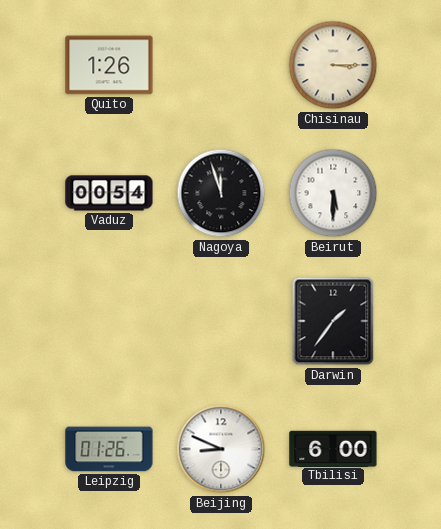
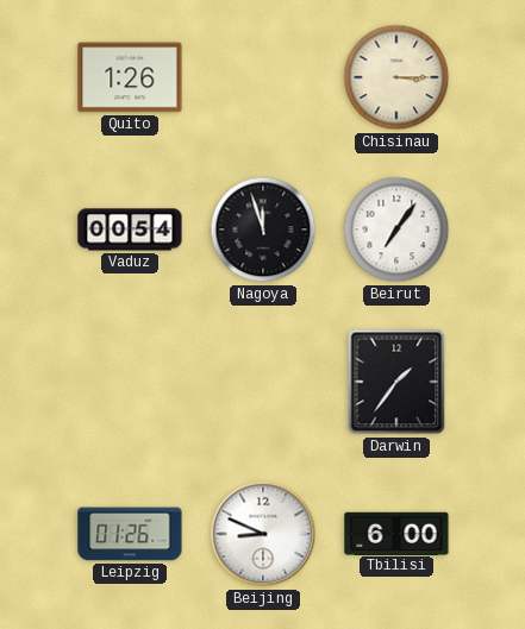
Beirut: 5:30 -> 7:06 (396, 229)
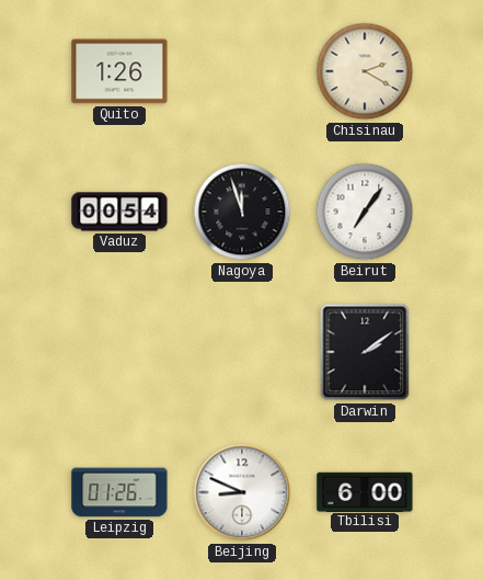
Chisinau: 3:15 -> 2:20 (365, 71)
Darwin: 1:36 -> 2:09 (365, 352)
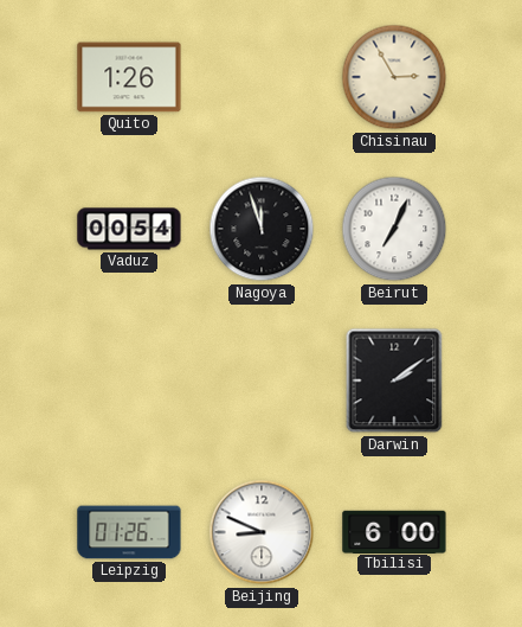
Chisinau: 2:20 -> 2:55 (394, 77)
Beirut: 7:06 -> 7:04 (394, 229)
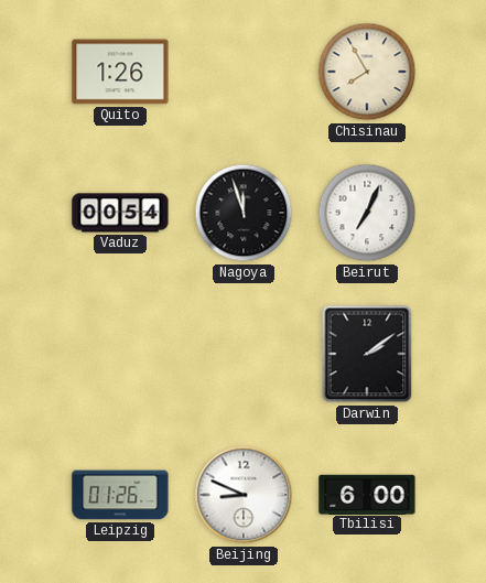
Chisinau: 2:55 -> 7:55 (367, 72)
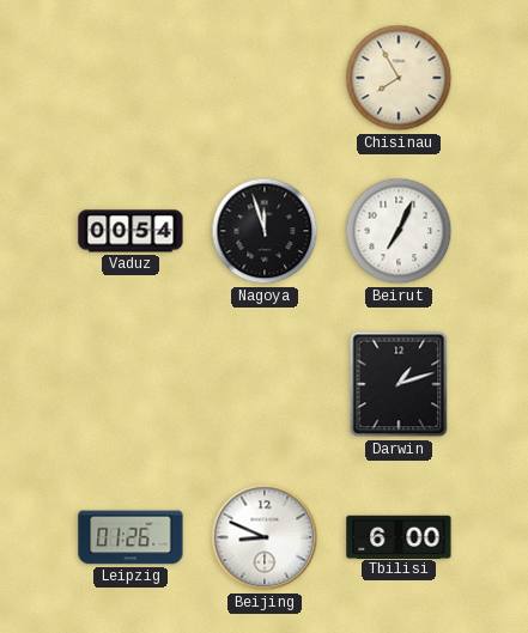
Quito: 1:26 -> none (120, 72)
Darwin: 2:09 -> 1:12 (399, 384)
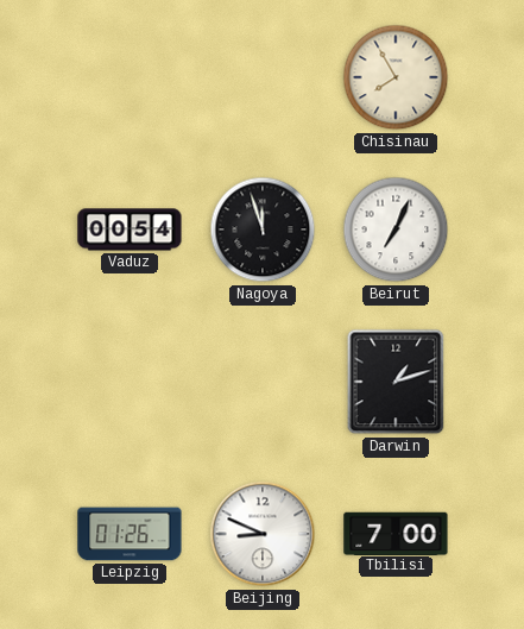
Tbilisi: 6:00 -> 7:00 (396, 533)
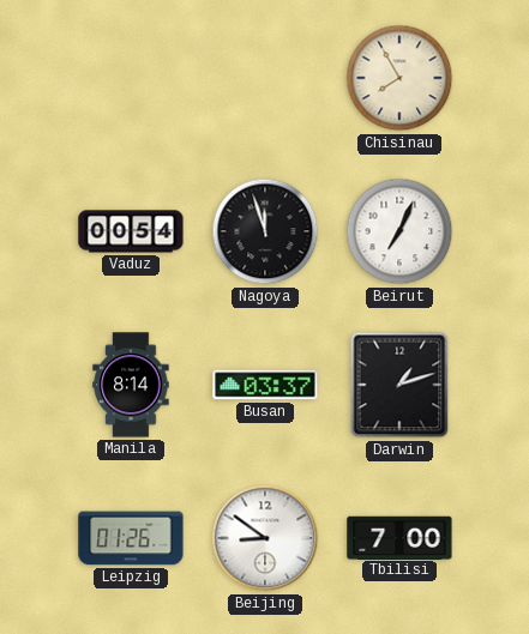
Manila: none -> 8:14 (131, 385)
Busan: none -> 03:37 (265, 385)
Beijing: 8:49 -> 8:51 (265, 538)
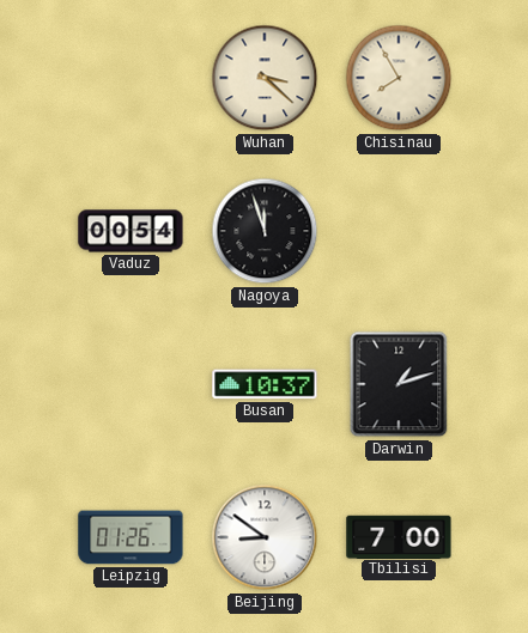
Wuhan: none -> 3:22 (265, 78)
Beirut: 7:04 -> none (399, 231)
Manila: 8:14 -> none (131, 385)
Busan: 03:37 -> 10:37 (265, 384)
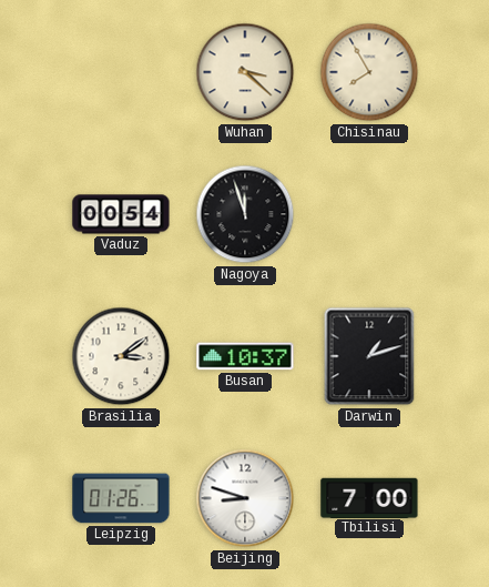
Brasilia: none -> 3:09 (121, 356)
Beijing: 8:51 -> 8:48 (245, 498)
